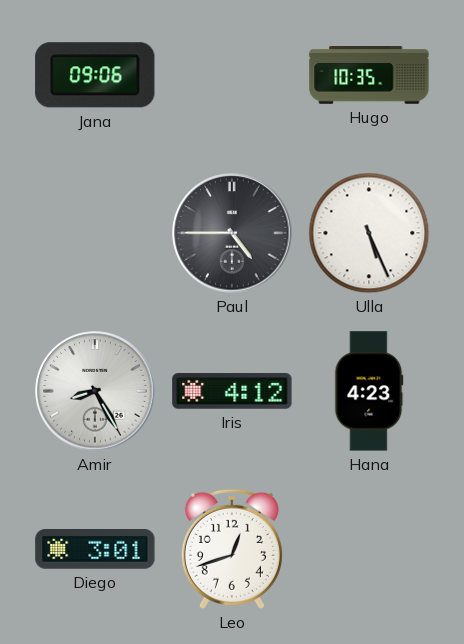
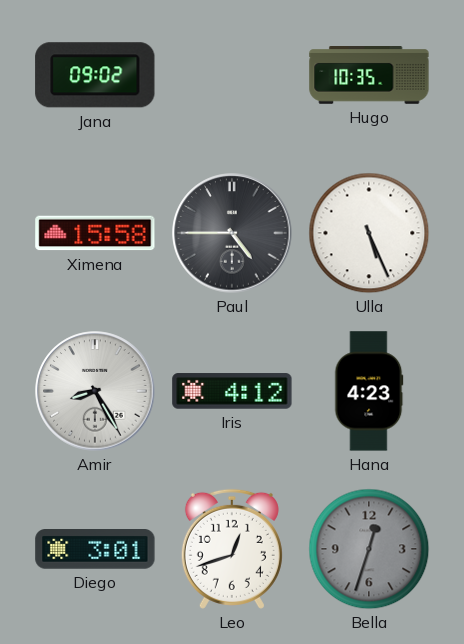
Jana: 09:06 -> 09:02 (95, 75)
Ximena: none -> 15:58 (95, 233)
Bella: none -> 12:33 (369, 549)
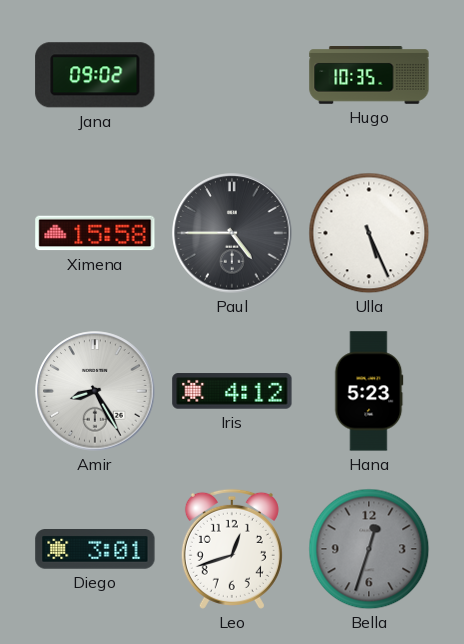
Hana: 4:23 -> 5:23 (369, 391)
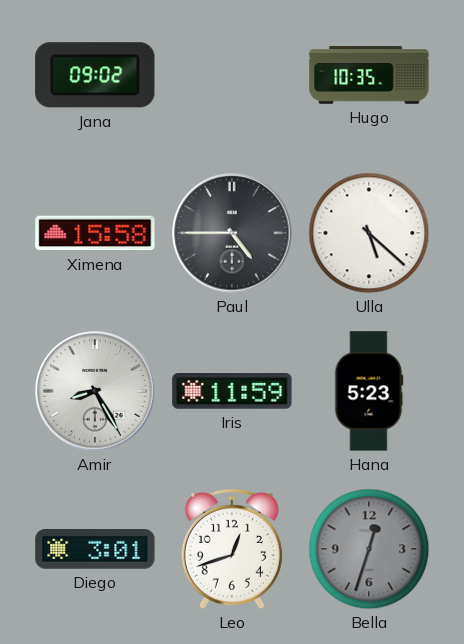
Ulla: 5:26 -> 5:22 (369, 233)
Iris: 4:12 -> 11:59 (232, 391)
